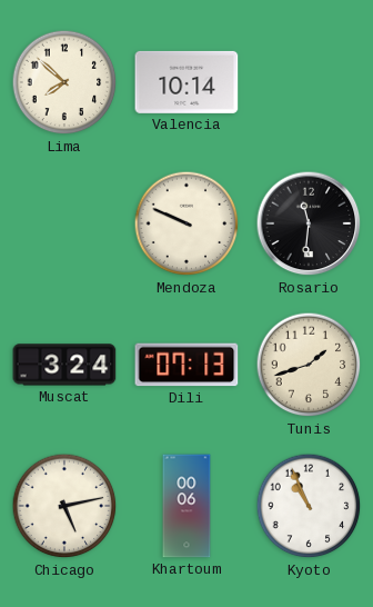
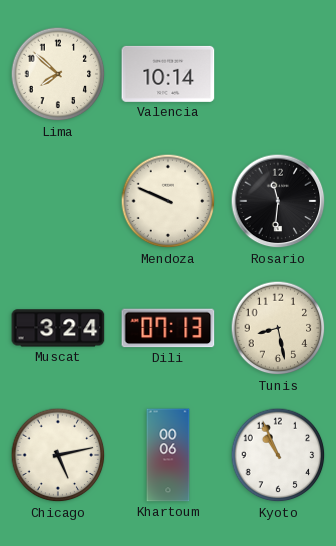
Tunis: 1:42 -> 8:28 (278, 328)
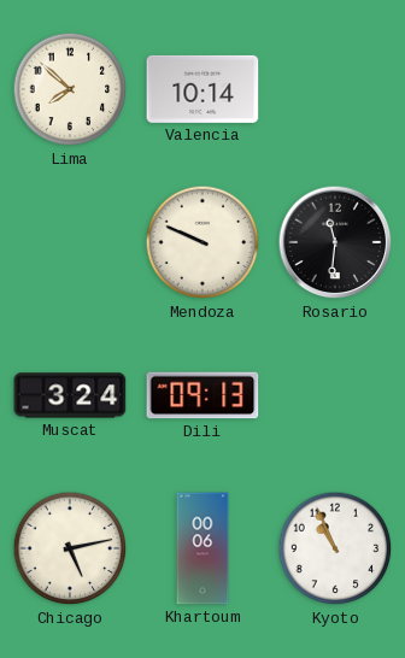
Dili: 07:13 -> 09:13 (202, 395)
Tunis: 8:28 -> none (278, 328)
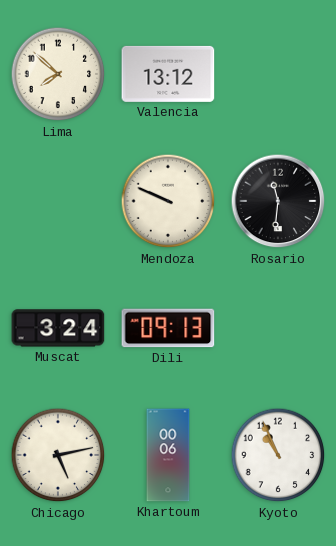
Valencia: 10:14 -> 13:12 (168, 74)
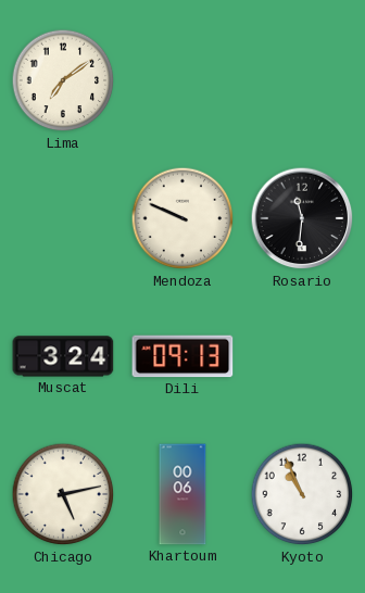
Lima: 7:52 -> 7:09 (63, 80)
Valencia: 13:12 -> none (168, 74)
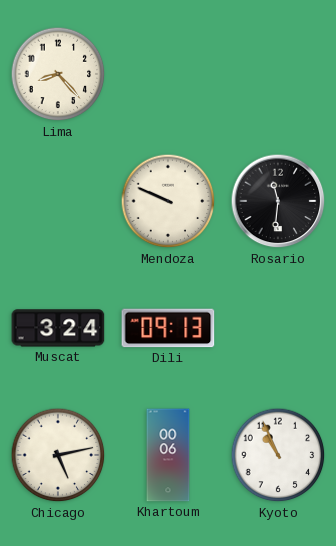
Lima: 7:09 -> 8:23 (58, 74)
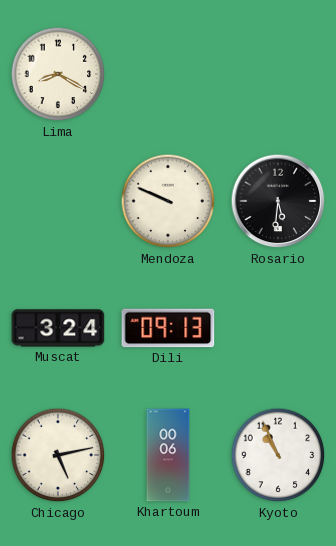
Lima: 8:23 -> 8:20 (58, 74)
Rosario: 11:31 -> 5:31 (278, 201)
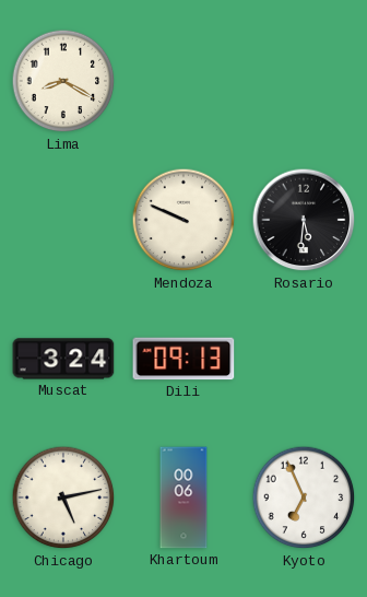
Kyoto: 10:56 -> 6:56 (304, 497)
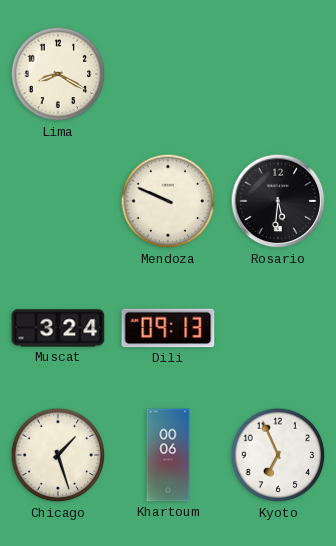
Chicago: 5:13 -> 1:27 (58, 455)
